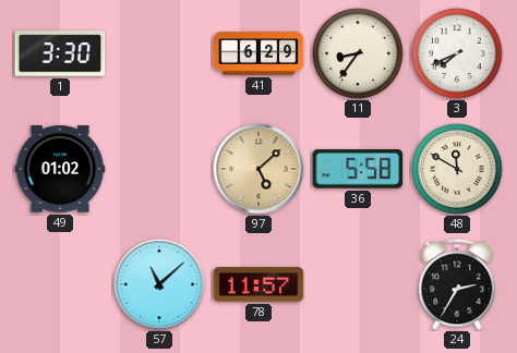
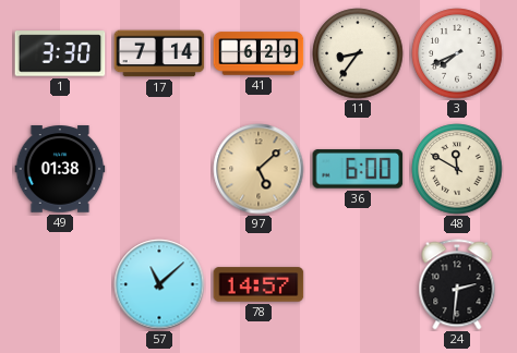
17: none -> 7:14 (159, 53)
49: 01:02 -> 01:38 (60, 169)
36: 5:58 -> 6:00 (358, 169)
78: 11:57 -> 14:57 (258, 284)
24: 2:35 -> 2:31 (457, 284)
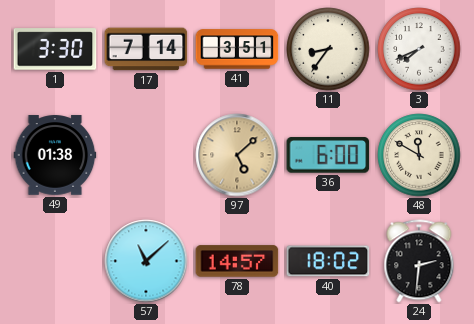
41: 6:29 -> 3:51 (237, 49)
40: none -> 18:02 (328, 261)
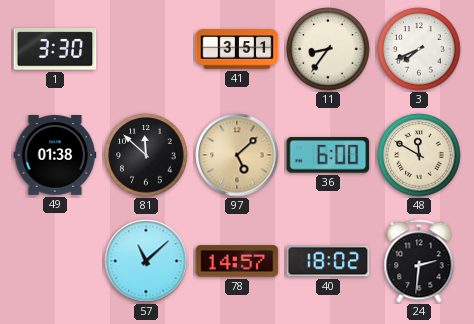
17: 7:14 -> none (146, 49)
81: none -> 11:52 (146, 155)
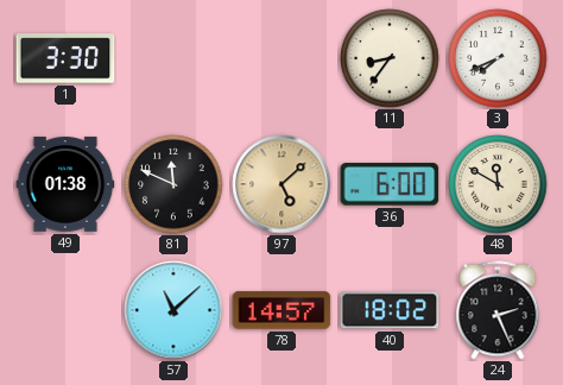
41: 3:51 -> none (237, 49)
81: 11:52 -> 11:49 (173, 184)
24: 2:31 -> 2:26 (498, 310)
